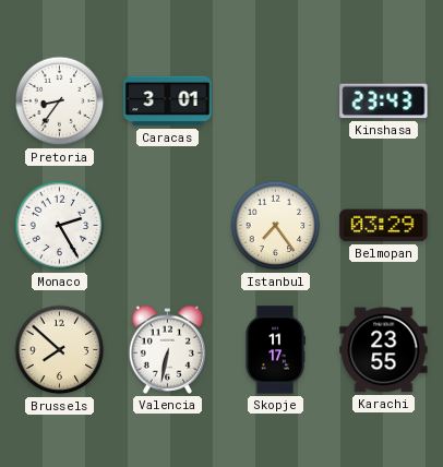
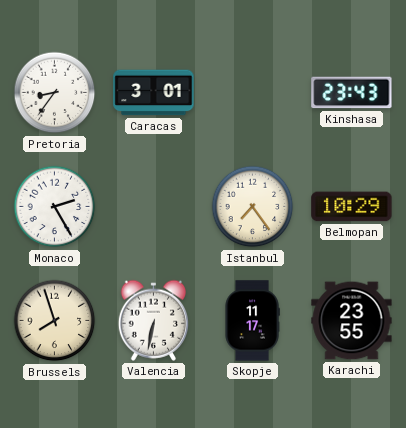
Belmopan: 03:29 -> 10:29 (352, 207)
Brussels: 7:52 -> 7:57 (55, 321)
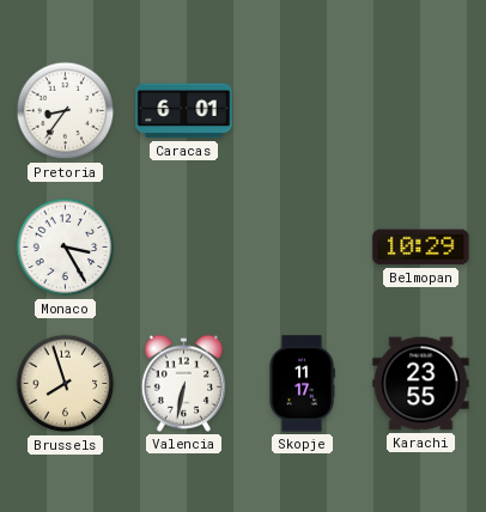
Caracas: 3:01 -> 6:01 (184, 111)
Kinshasa: 23:43 -> none (352, 93)
Monaco: 2:25 -> 3:25 (66, 248)
Istanbul: 7:24 -> none (253, 207)
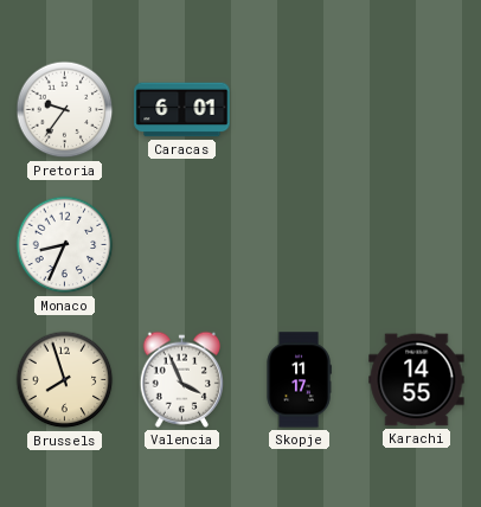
Pretoria: 8:36 -> 9:36 (65, 110)
Monaco: 3:25 -> 8:34 (65, 245)
Belmopan: 10:29 -> none (421, 248)
Valencia: 6:32 -> 3:56 (181, 379)
Karachi: 23:55 -> 14:55 (417, 380)
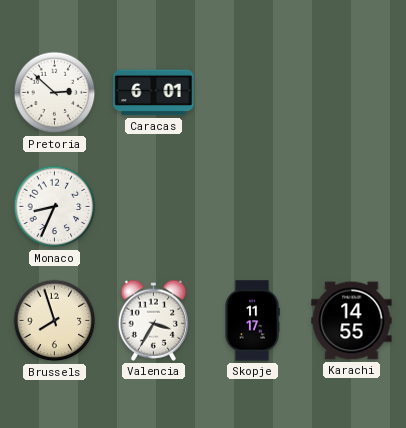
Pretoria: 9:36 -> 2:52 (55, 93)
Valencia: 3:56 -> 3:35 (153, 320)
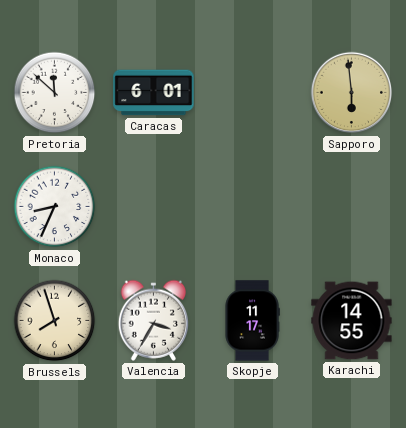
Pretoria: 2:52 -> 11:52 (55, 93)
Sapporo: none -> 5:59 (352, 93)
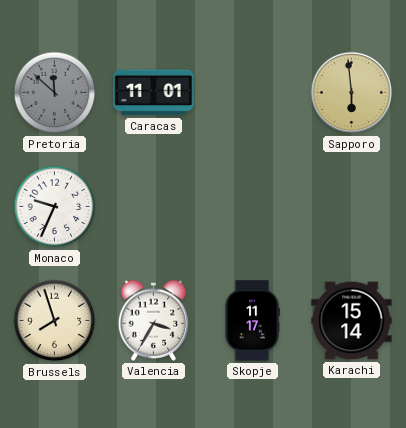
Pretoria dial: white -> grey (55, 93)
Caracas: 6:01 -> 11:01 (154, 93)
Monaco: 8:34 -> 9:34 (55, 207)
Karachi: 14:55 -> 15:14 (352, 321)
